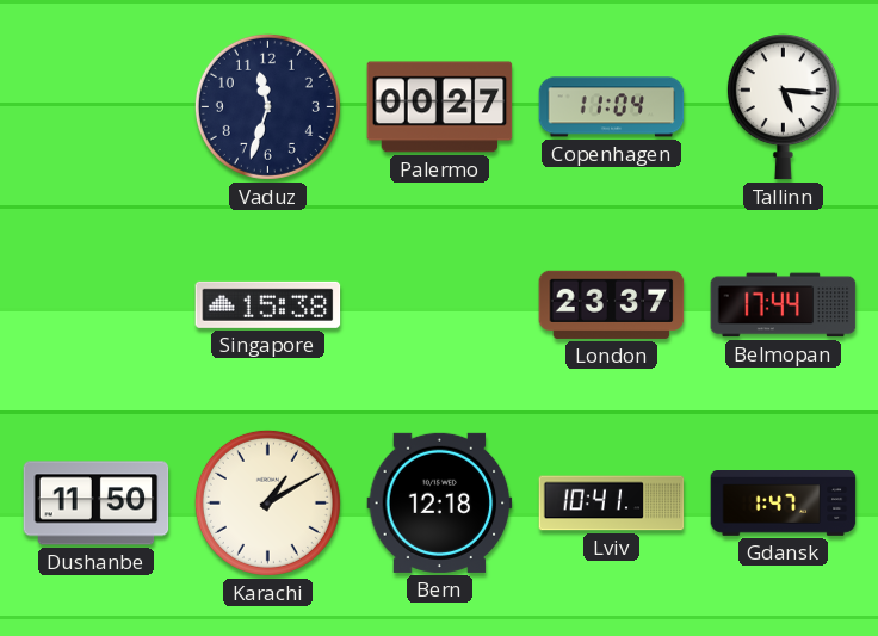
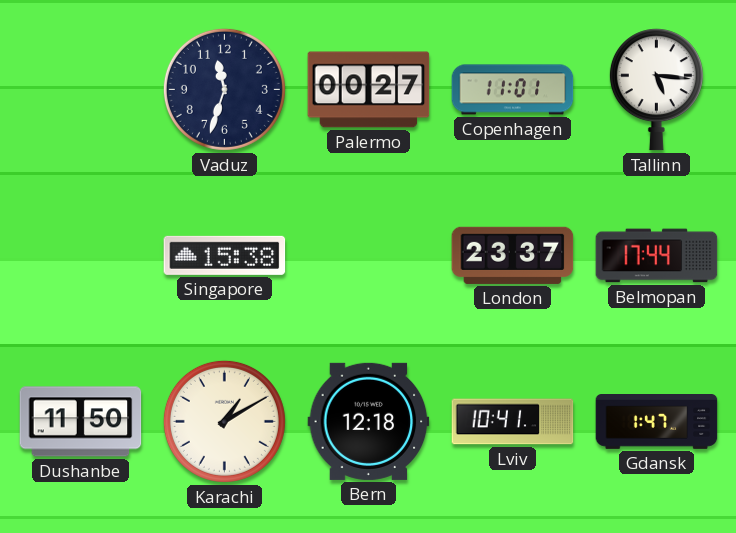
Copenhagen: 11:04 -> 11:01 (513, 90)
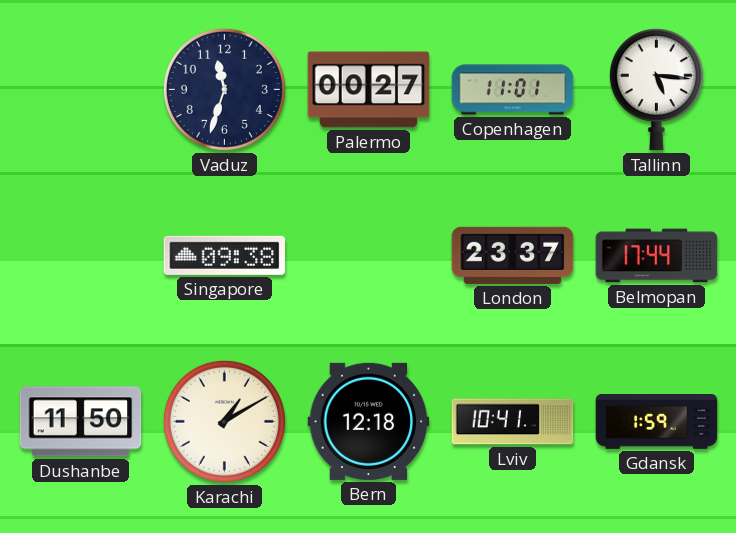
Singapore: 15:38 -> 09:38 (225, 255)
Gdansk: 1:47 -> 1:59 (657, 422)
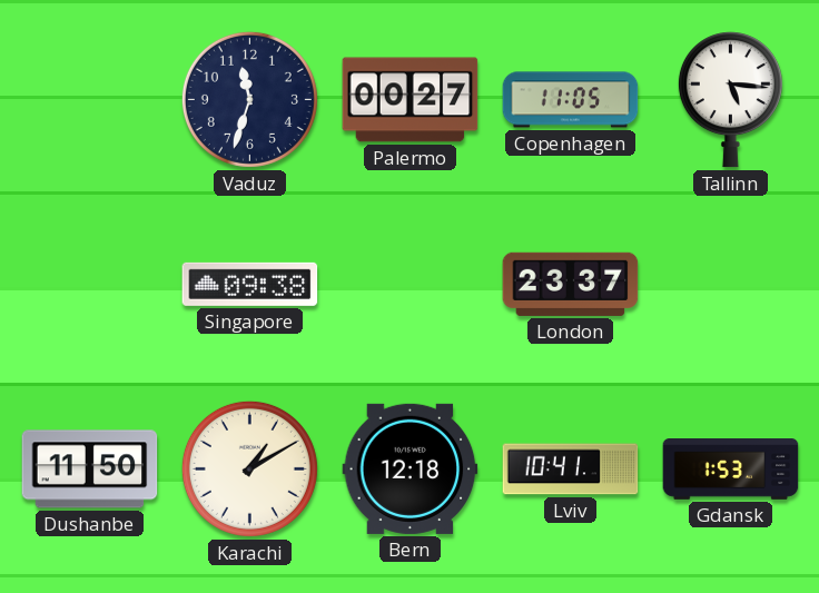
Copenhagen: 11:01 -> 11:05 (571, 100)
Belmopan: 17:44 -> none (657, 256)
Gdansk: 1:59 -> 1:53 (731, 470)
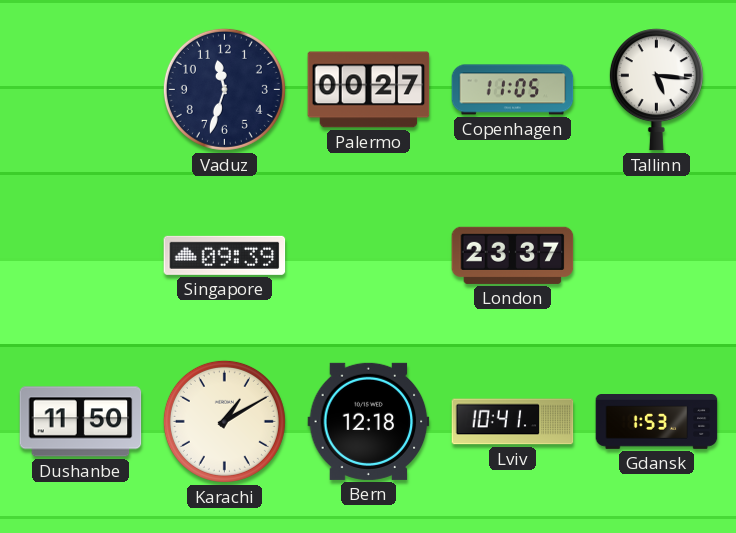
Singapore: 09:38 -> 09:39 (225, 255)
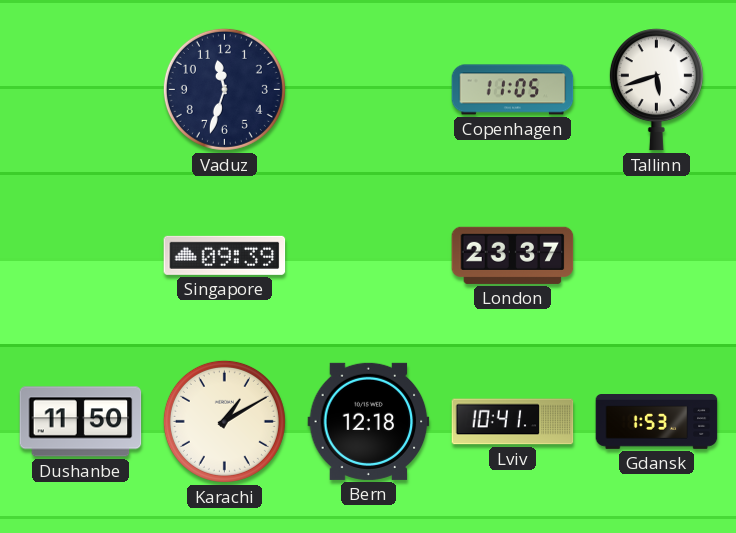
Palermo: 00:27 -> none (369, 90)
Tallinn: 5:16 -> 5:42 (656, 90)
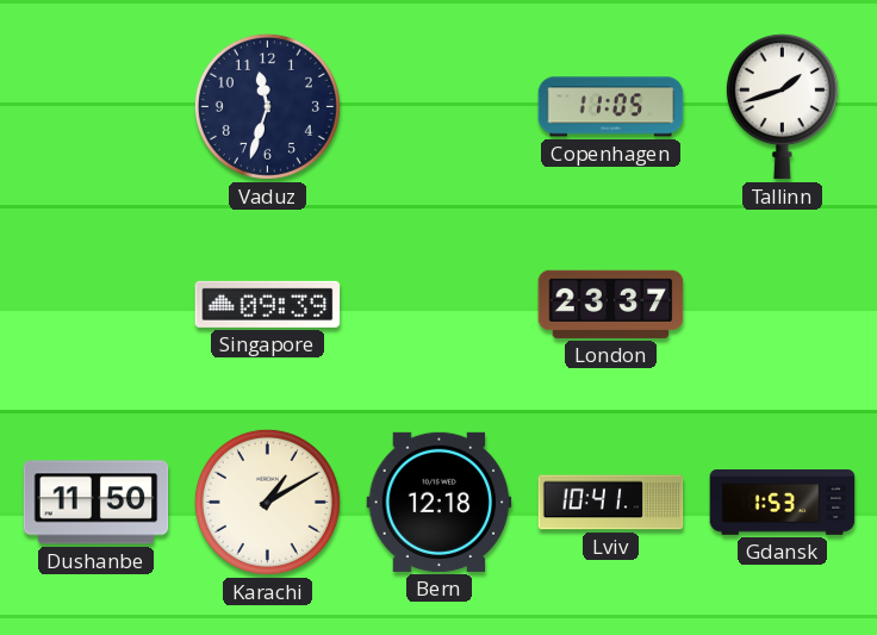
Tallinn: 5:42 -> 1:42 (782, 107)
